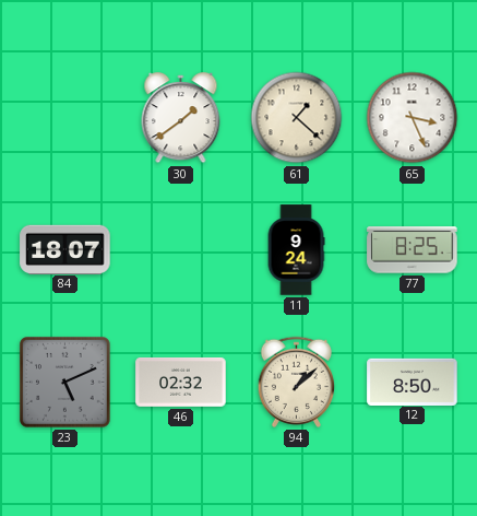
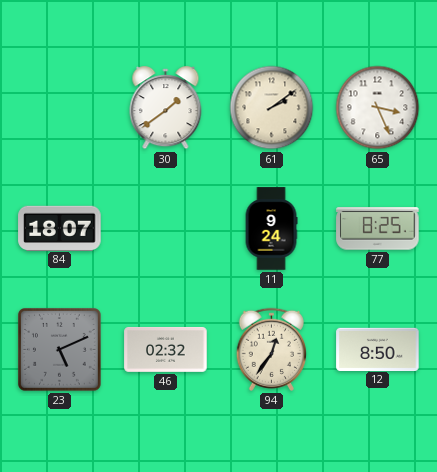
61: 1:22 -> 2:09 (272, 108)
94: 1:08 -> 12:36 (271, 349)
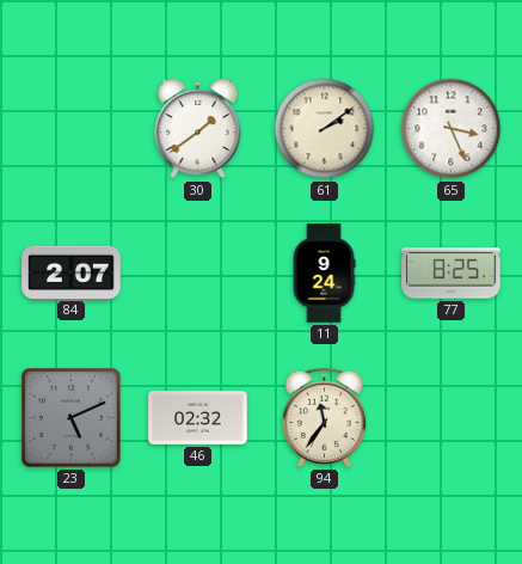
84: 18:07 -> 2:07 (72, 272)
94: 12:36 -> 11:36 (324, 417)
12: 8:50 -> none (378, 349)
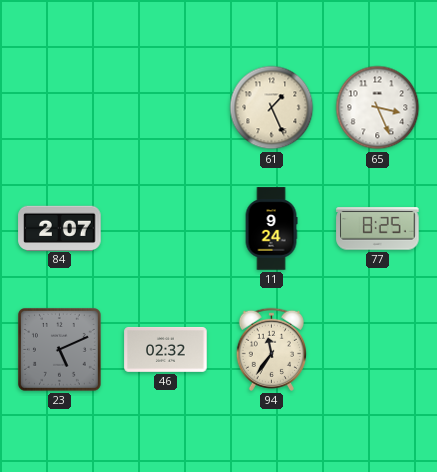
30: 1:39 -> none (198, 129)
61: 2:09 -> 1:26 (272, 108)
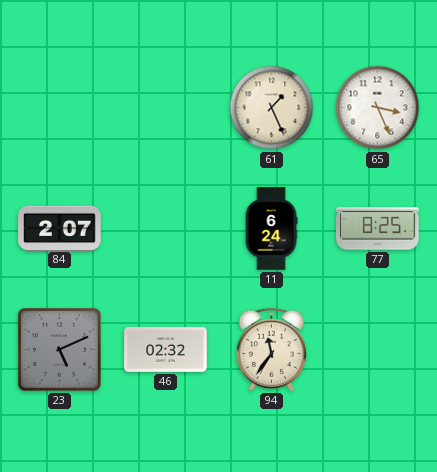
11: 9:24 -> 6:24 (271, 229)
